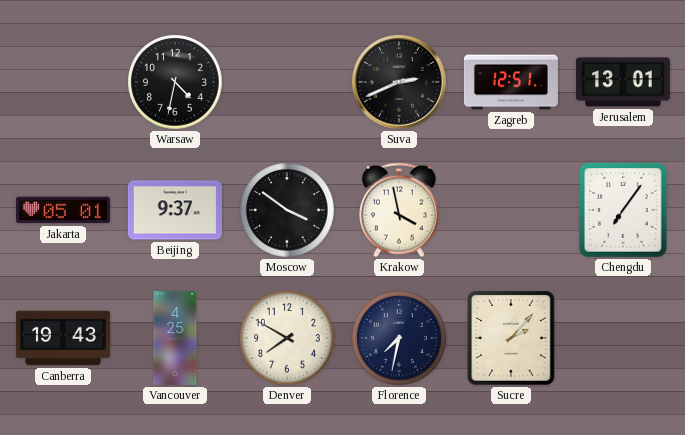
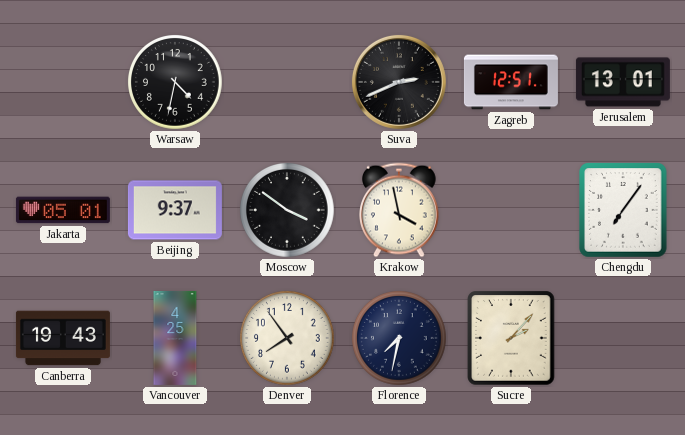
Denver: 7:50 -> 7:54 (288, 339)
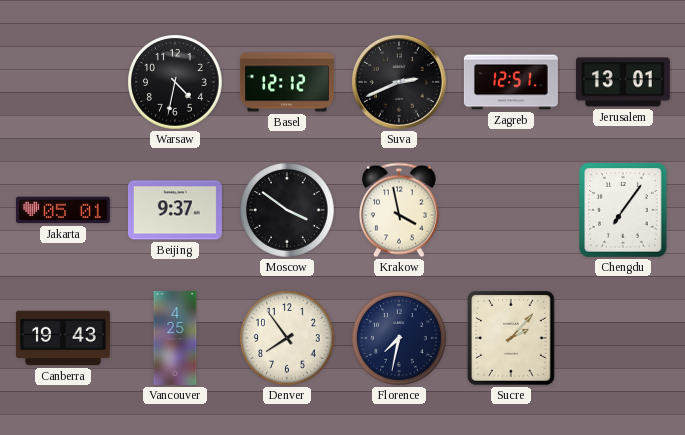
Basel: none -> 12:12 (287, 82)
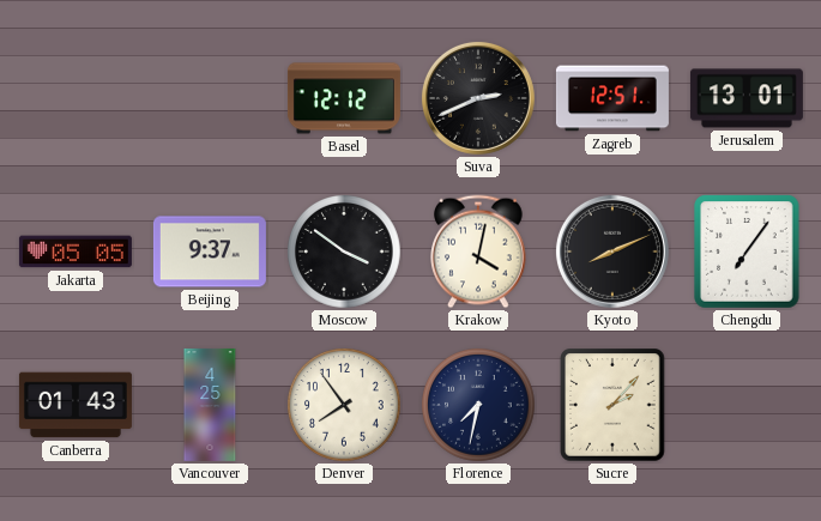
Warsaw: 4:32 -> none (176, 83)
Jakarta: 05:01 -> 05:05 (76, 252)
Krakow: 3:58 -> 4:02 (479, 252)
Kyoto: none -> 8:11 (612, 252)
Canberra: 19:43 -> 01:43 (76, 405)
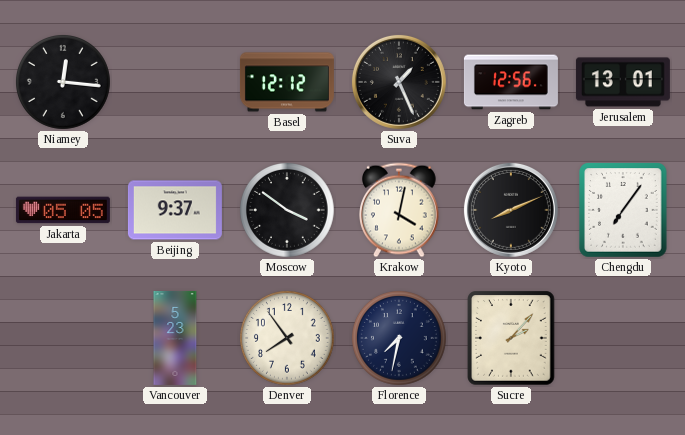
Niamey: none -> 12:16 (64, 83)
Suva: 2:41 -> 1:26 (399, 82)
Zagreb: 12:51 -> 12:56 (511, 82)
Canberra: 01:43 -> none (76, 405)
Vancouver: 4:25 -> 5:23 (175, 338)
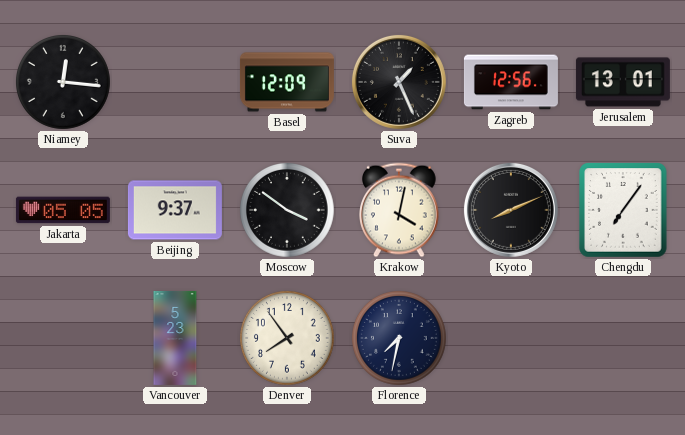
Basel: 12:12 -> 12:09 (287, 82)
Sucre: 2:07 -> none (511, 338)
